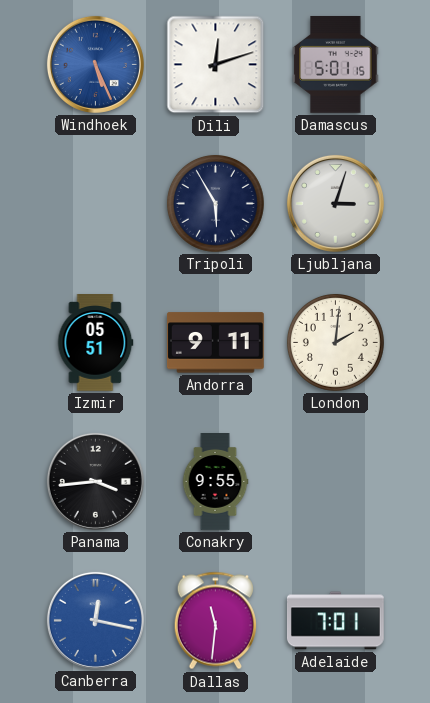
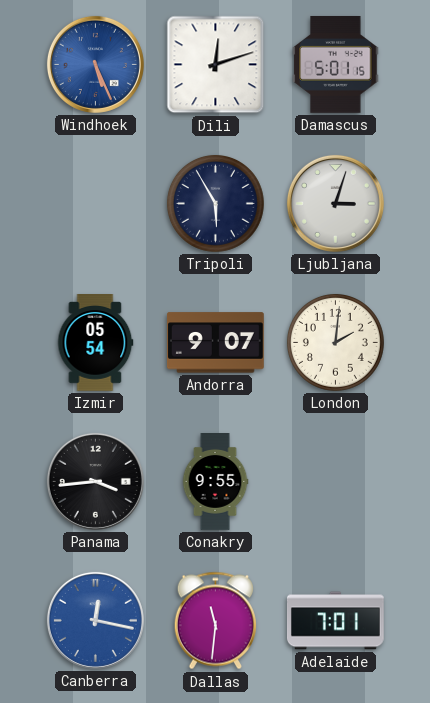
Izmir: 05:51 -> 05:54 (95, 343)
Andorra: 9:11 -> 9:07 (215, 343)
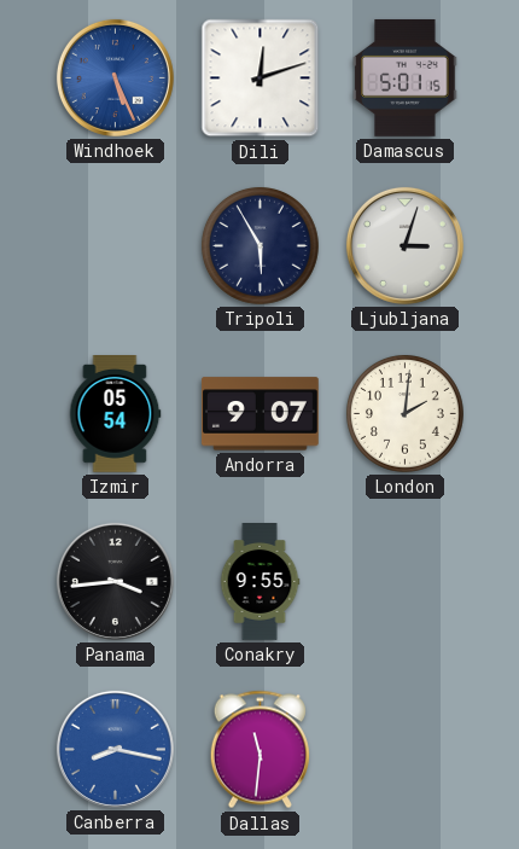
Canberra: 12:17 -> 8:17 (115, 749)
Adelaide: 7:01 -> none (335, 621)
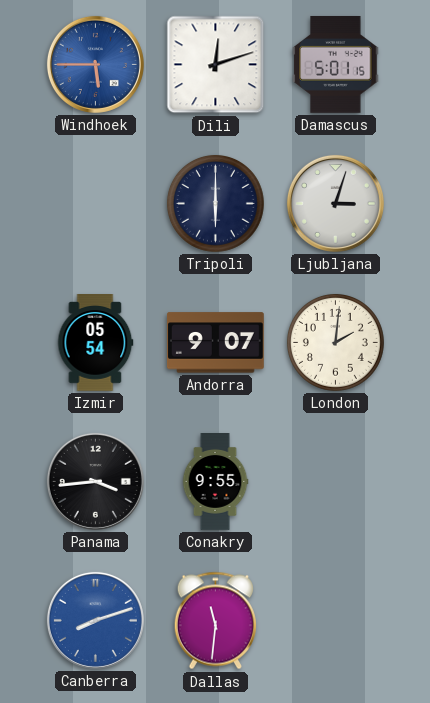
Windhoek: 5:26 -> 5:45 (95, 64)
Tripoli: 5:55 -> 6:00 (215, 203)
Canberra: 8:17 -> 8:12 (95, 620)
